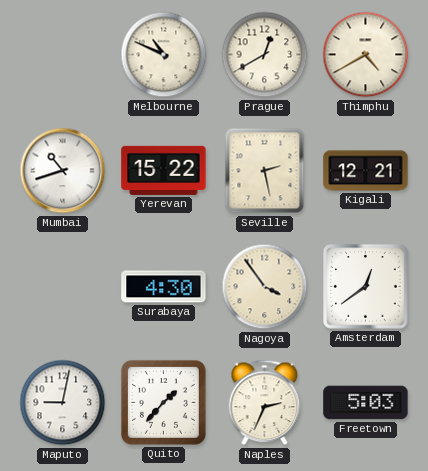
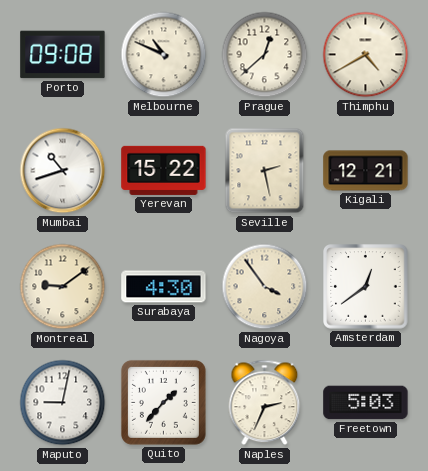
Porto: none -> 09:08 (63, 55)
Prague: 12:40 -> 12:38 (265, 55)
Montreal: none -> 9:09 (63, 287)
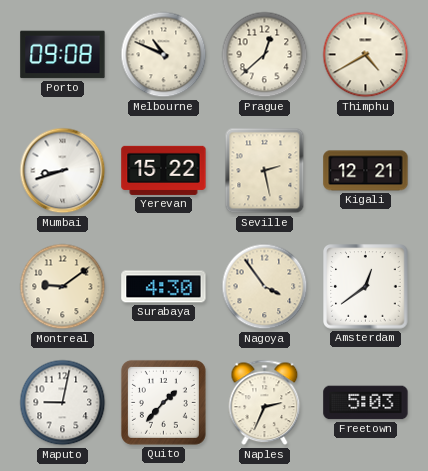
Mumbai: 10:42 -> 8:42 (63, 171)
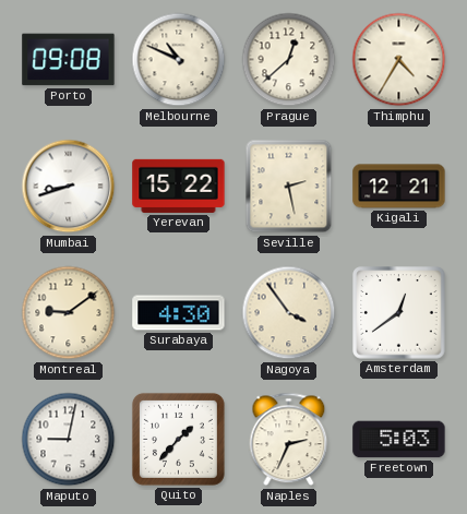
Thimphu: 4:40 -> 4:35 (399, 60)
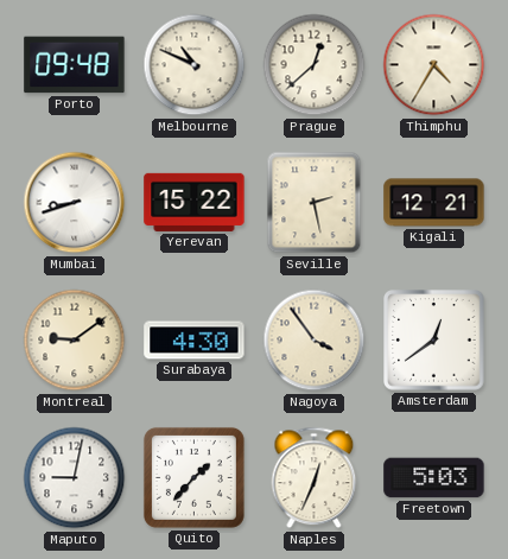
Porto: 09:08 -> 09:48 (75, 65)
Naples: 2:34 -> 12:34 (315, 478)
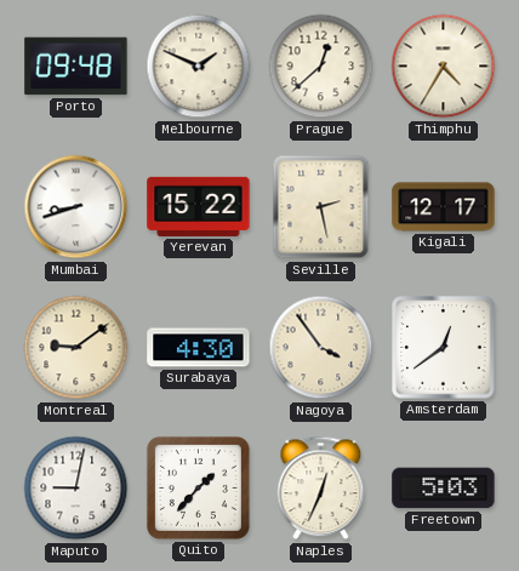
Melbourne: 10:49 -> 1:49 (199, 67)
Kigali: 12:21 -> 12:17 (444, 207)
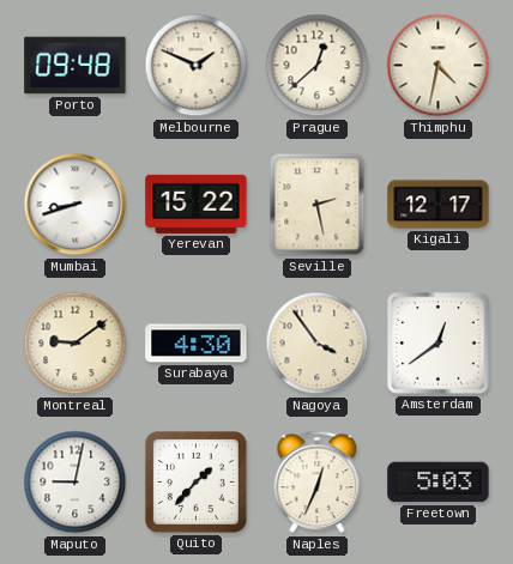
Thimphu: 4:35 -> 4:32 (439, 66)
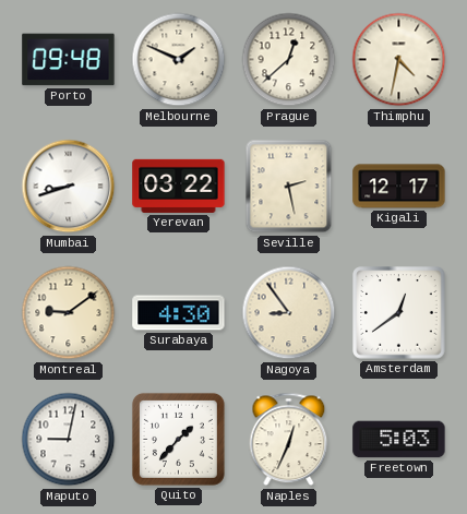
Yerevan: 15:22 -> 03:22 (179, 186)
Nagoya: 3:54 -> 8:54 (289, 313)
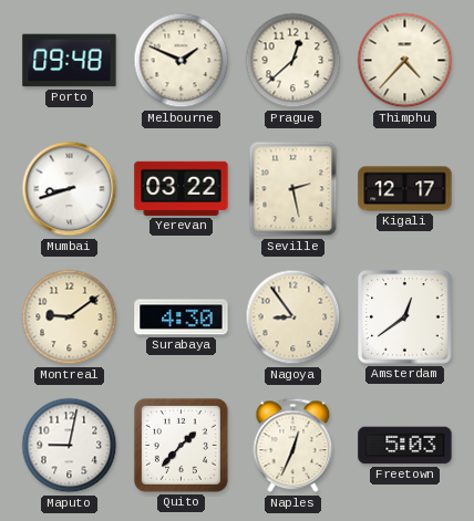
Thimphu: 4:32 -> 4:37 (405, 61)
